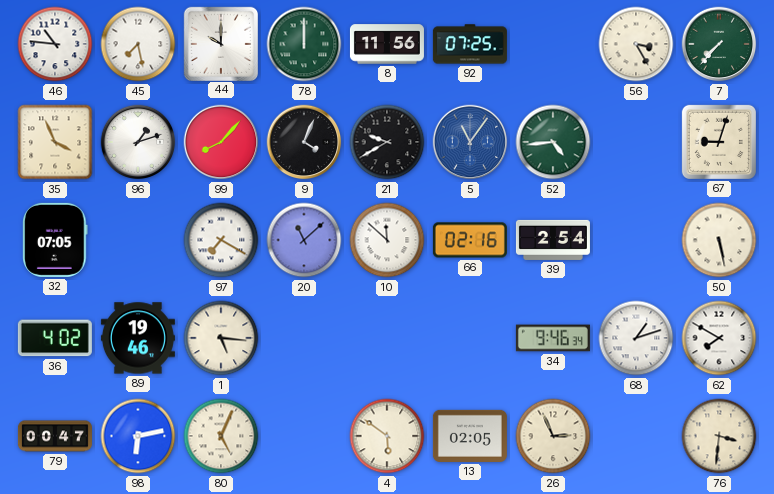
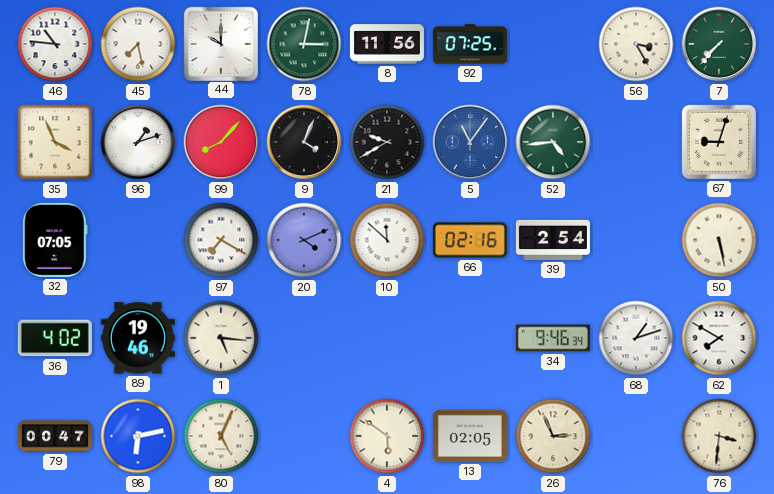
78: 12:00 -> 3:02 (304, 44)
20: 11:08 -> 4:11 (304, 240)
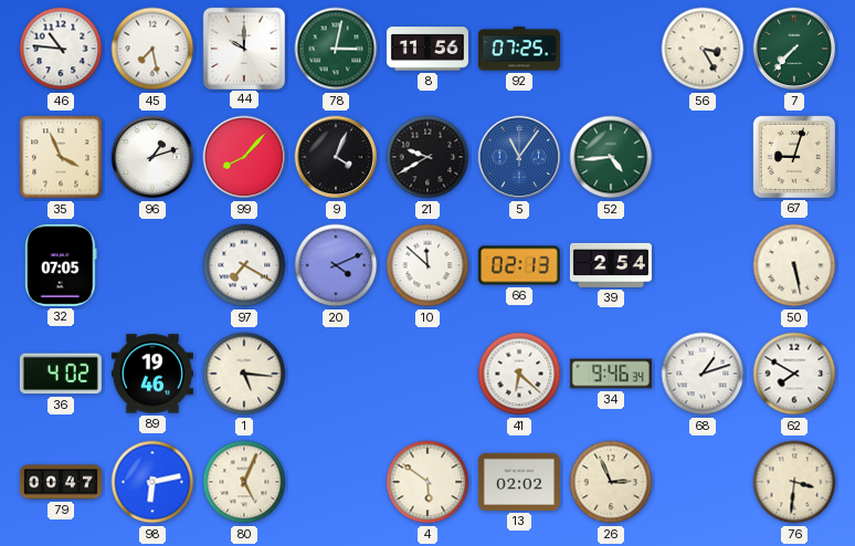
66: 02:16 -> 02:13 (519, 265)
41: none -> 6:22 (519, 374)
13: 02:05 -> 02:02 (519, 482)
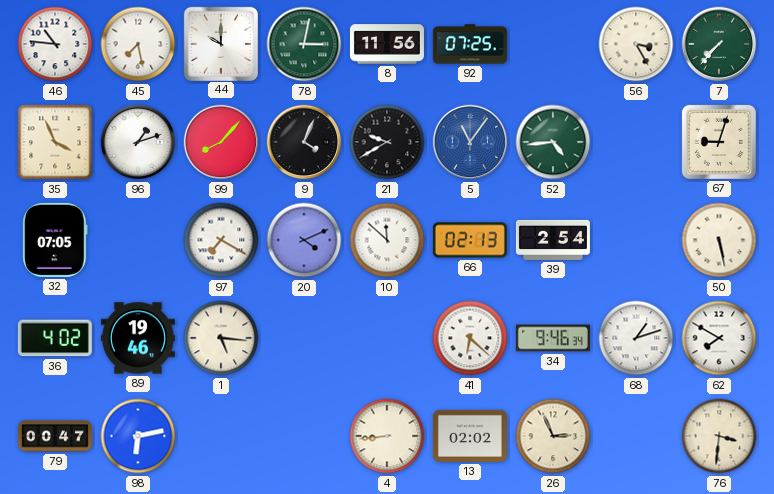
80: 5:04 -> none (244, 482)
4: 5:51 -> 8:44 (387, 436)
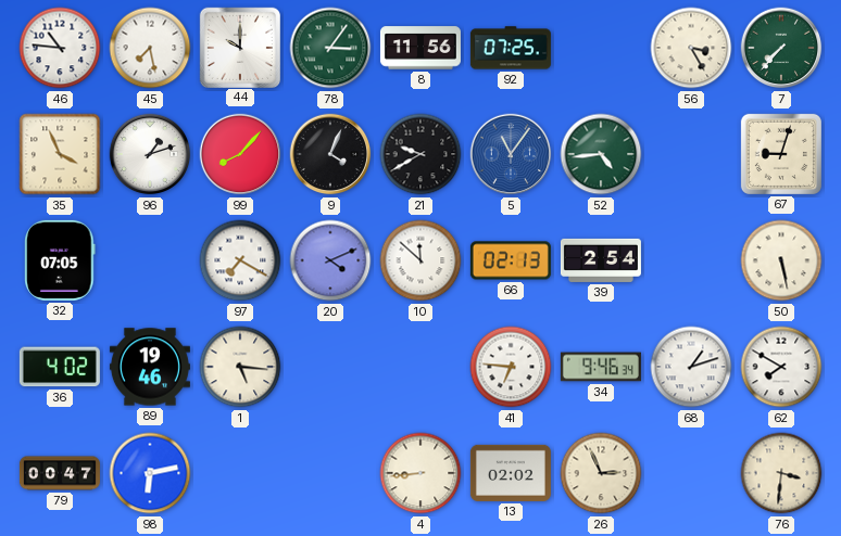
78: 3:02 -> 3:06 (330, 48)
41: 6:22 -> 6:46 (511, 367)
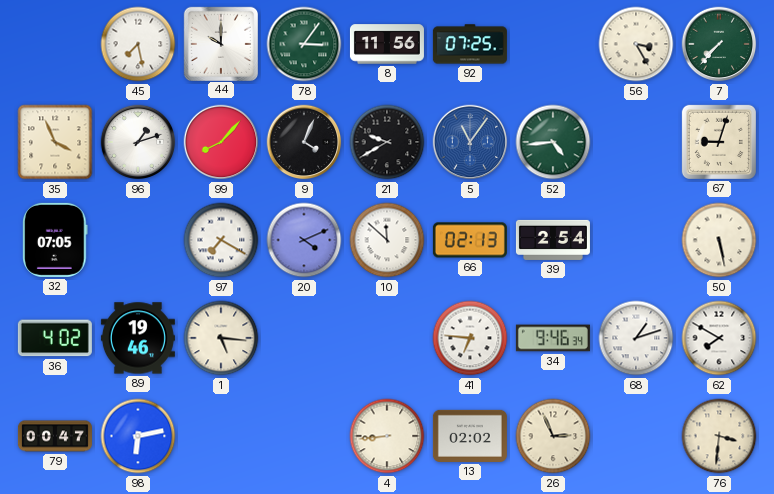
46: 10:46 -> none (60, 48)
